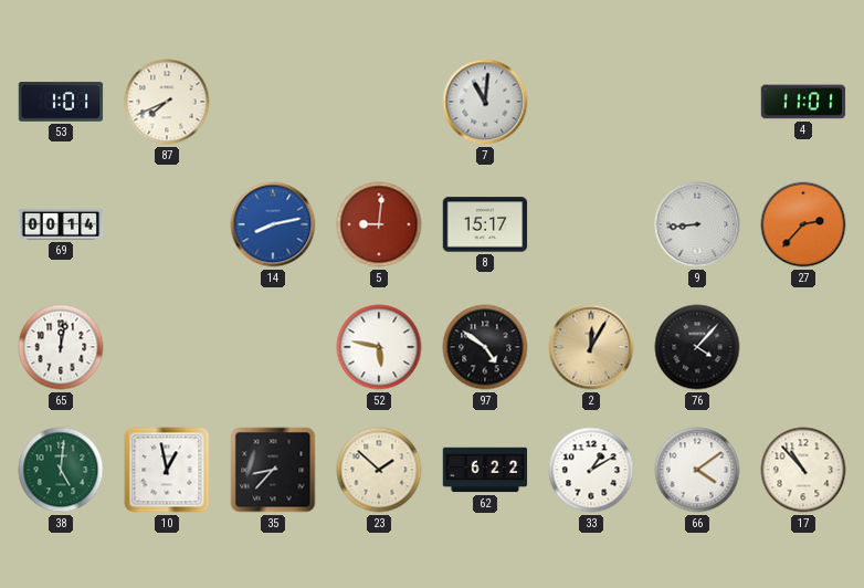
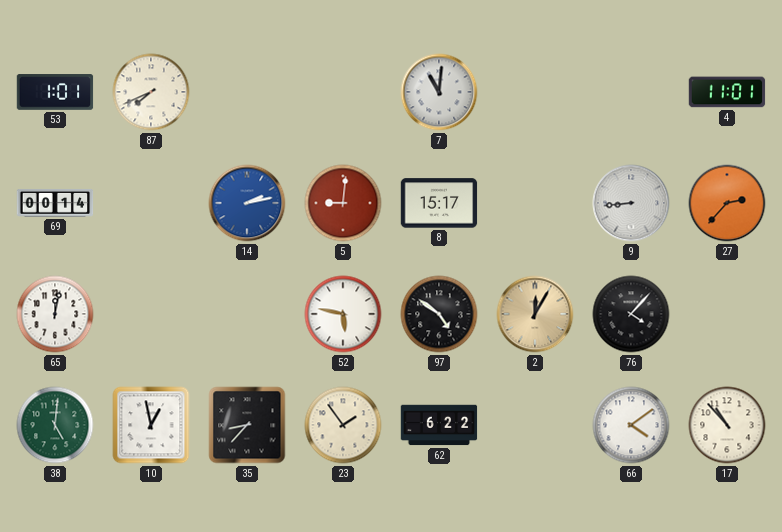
14: 8:13 -> 2:13 (247, 203)
23: 1:52 -> 1:54 (343, 425)
33: 1:10 -> none (591, 470)
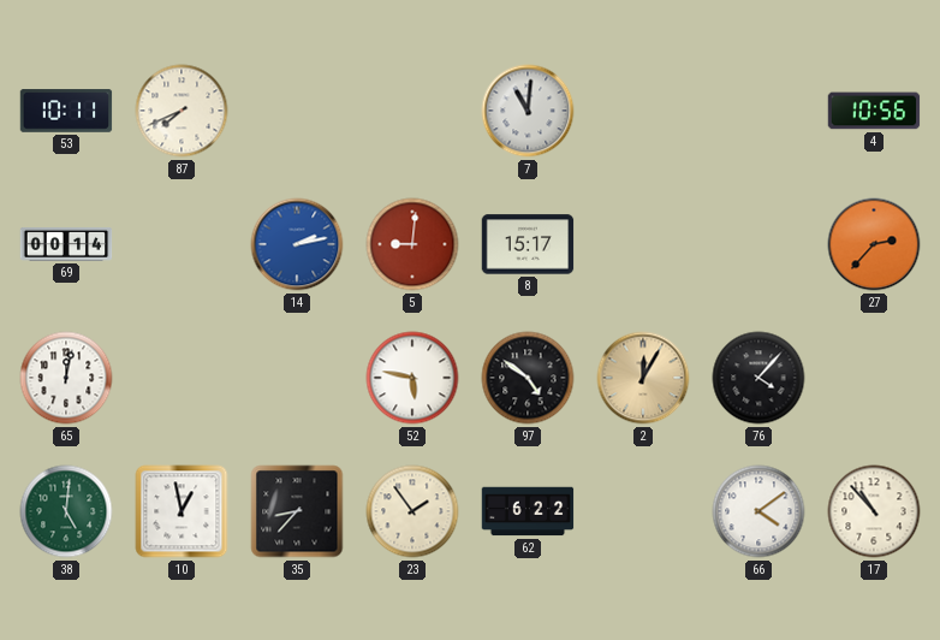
53: 1:01 -> 10:11 (66, 111)
4: 11:01 -> 10:56 (874, 111)
9: 8:44 -> none (631, 203)
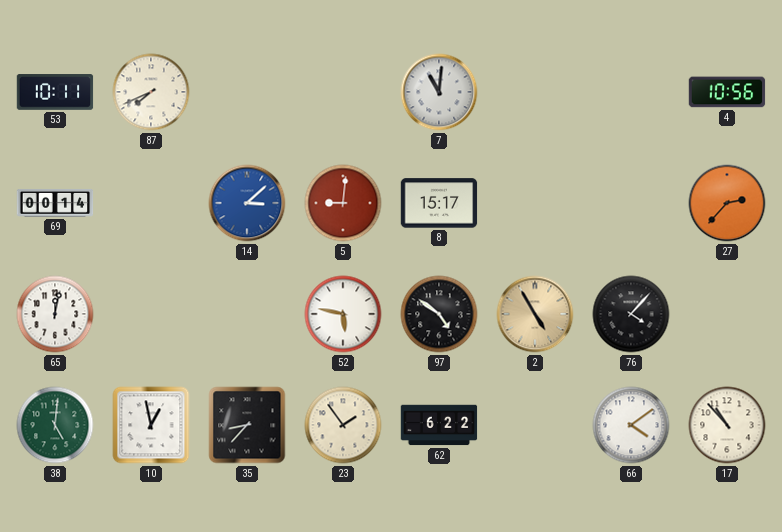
14: 2:13 -> 3:08 (247, 203)
2: 12:05 -> 4:55 (535, 314)
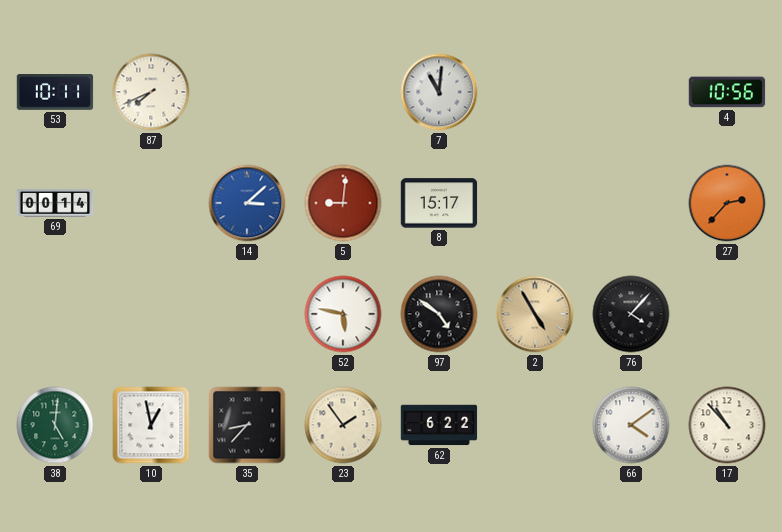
65: 12:02 -> none (55, 314)
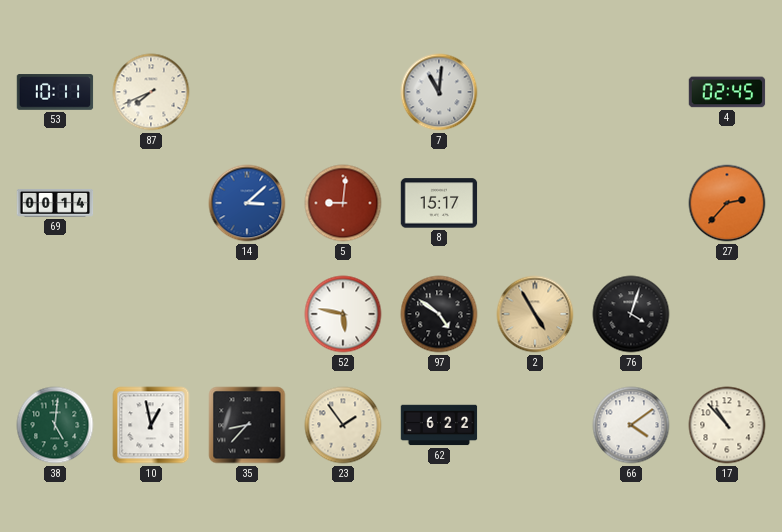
4: 10:56 -> 02:45 (727, 92)
76: 4:07 -> 4:03 (631, 314)
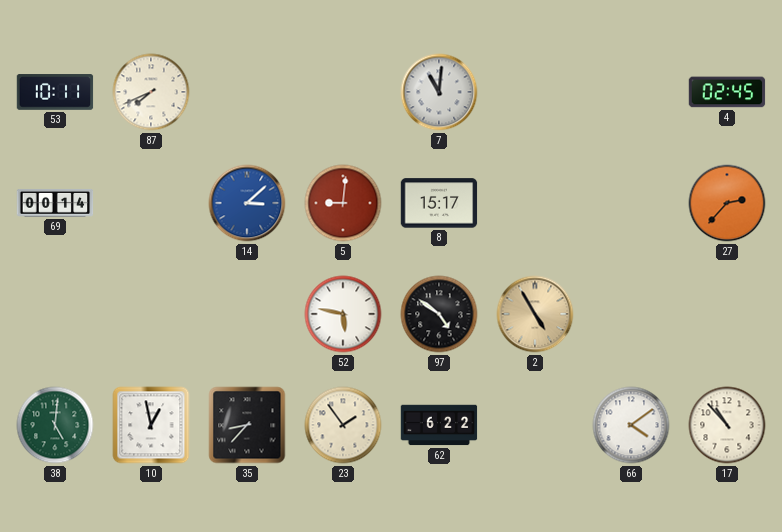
76: 4:03 -> none (631, 314)
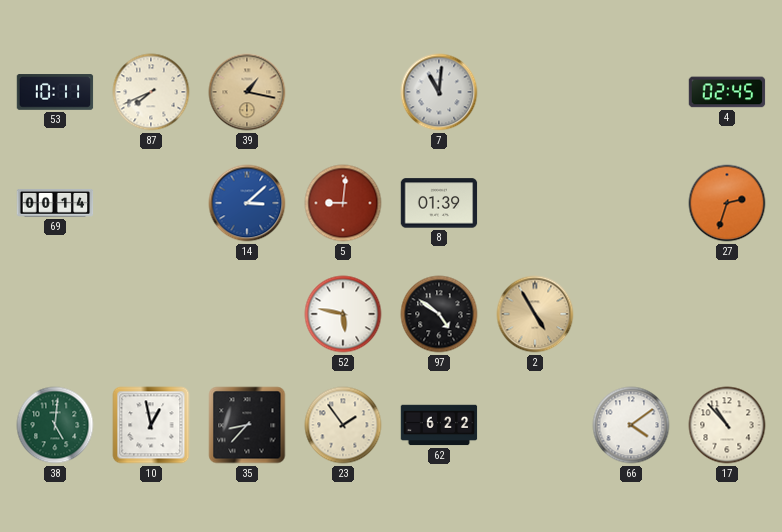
39: none -> 1:17 (247, 92)
8: 15:17 -> 01:39 (439, 203)
27: 2:37 -> 2:33 (727, 203)
